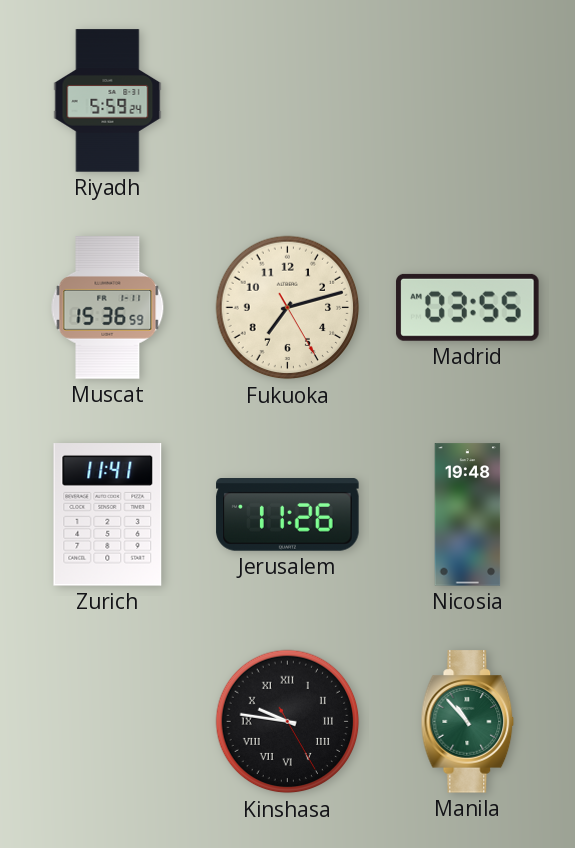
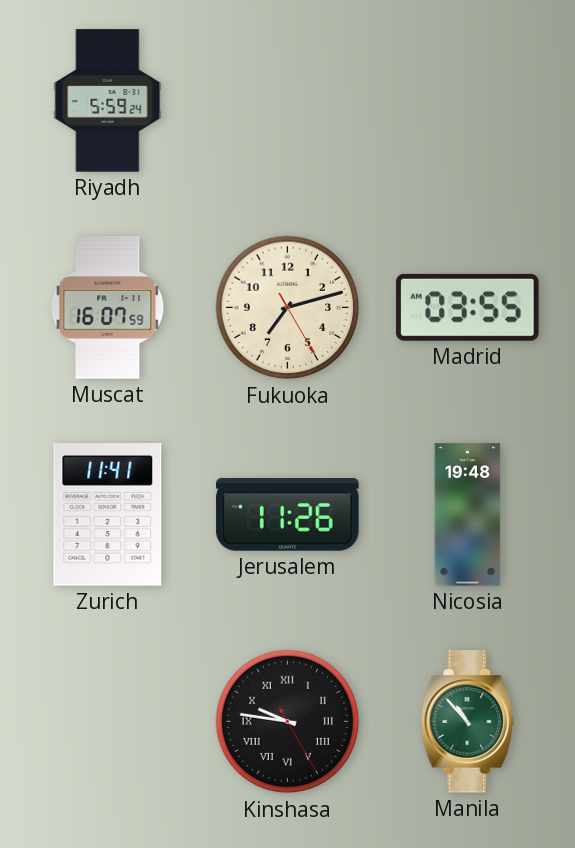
Muscat: 15:36 -> 16:07 (108, 308)
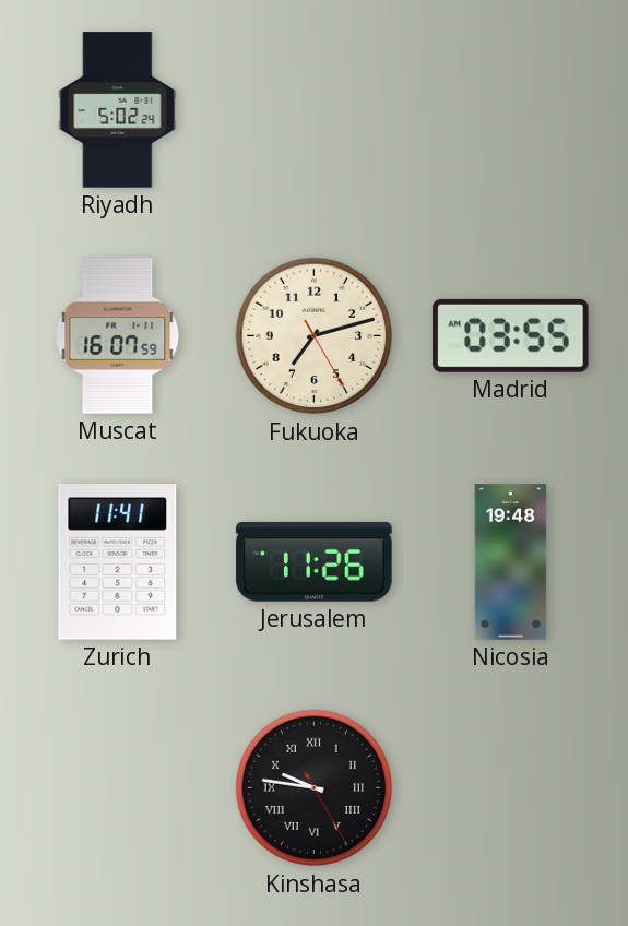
Riyadh: 5:59 -> 5:02 (118, 110)
Manila: 10:53 -> none (468, 722)
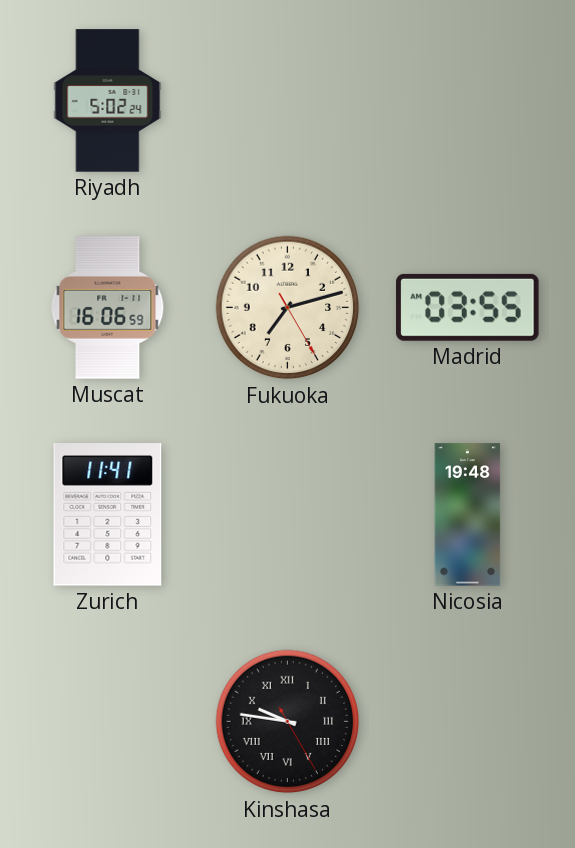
Muscat: 16:07 -> 16:06 (108, 308)
Jerusalem: 11:26 -> none (315, 562)
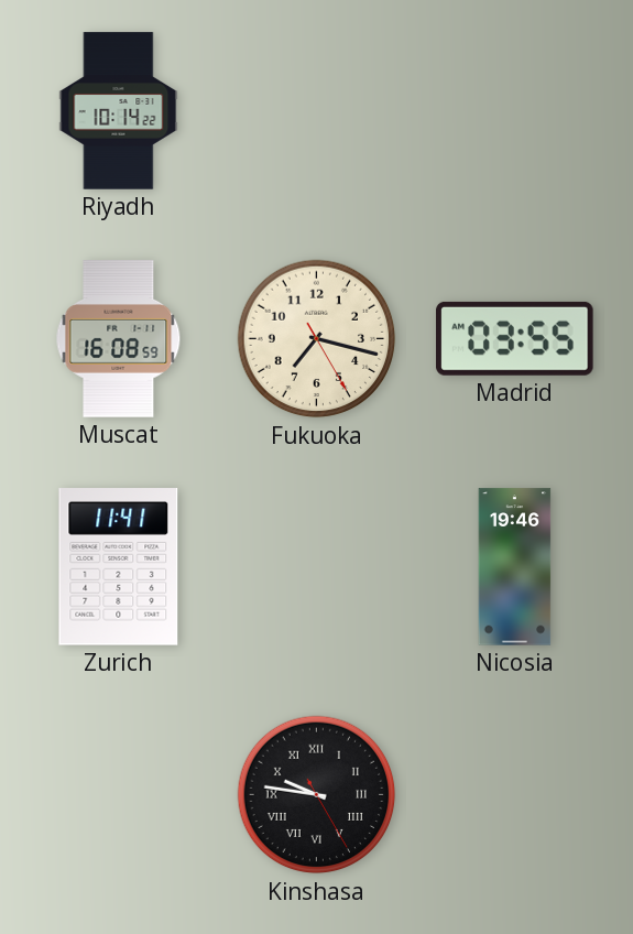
Riyadh: 5:02 -> 10:14 (119, 111)
Muscat: 16:06 -> 16:08 (119, 339)
Fukuoka: 7:12 -> 7:17 (317, 339)
Nicosia: 19:48 -> 19:46 (515, 567)
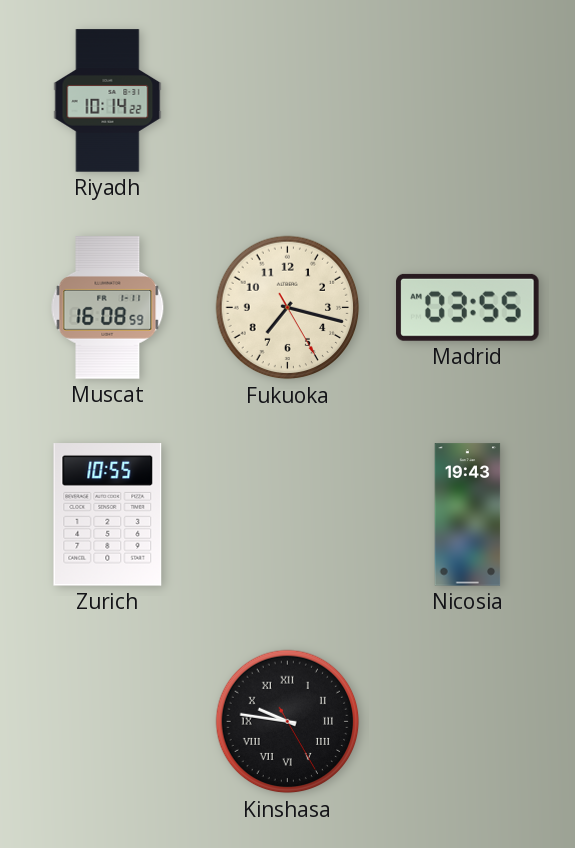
Zurich: 11:41 -> 10:55 (108, 515)
Nicosia: 19:46 -> 19:43 (468, 515)
